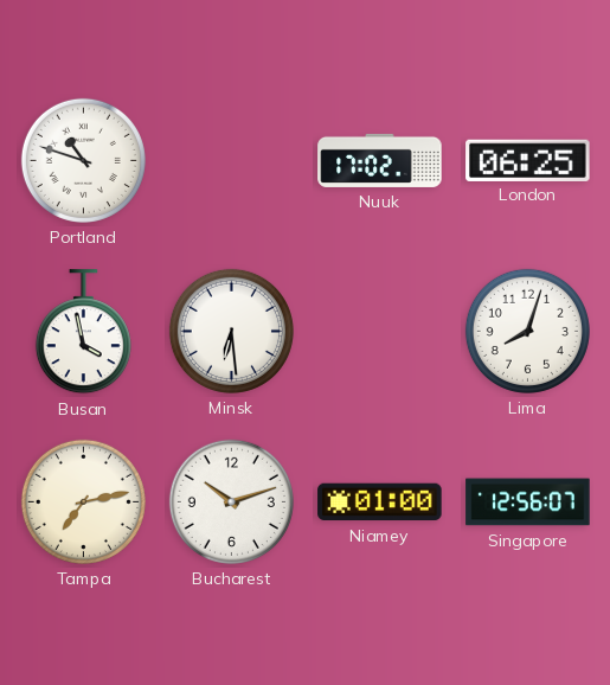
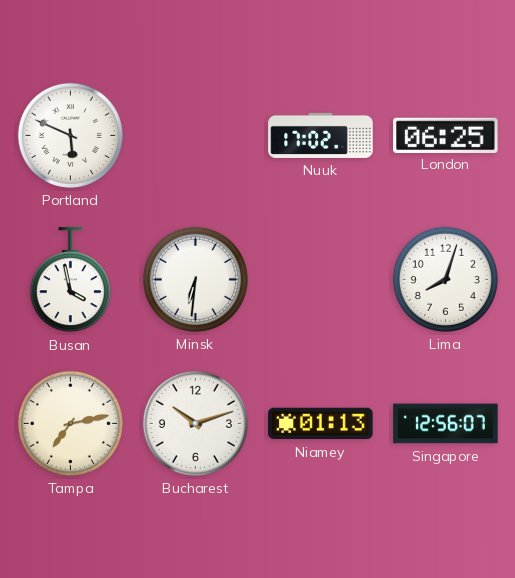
Portland: 10:48 -> 5:49 (70, 135)
Minsk: 6:29 -> 6:31 (195, 279)
Niamey: 01:00 -> 01:13 (321, 424)
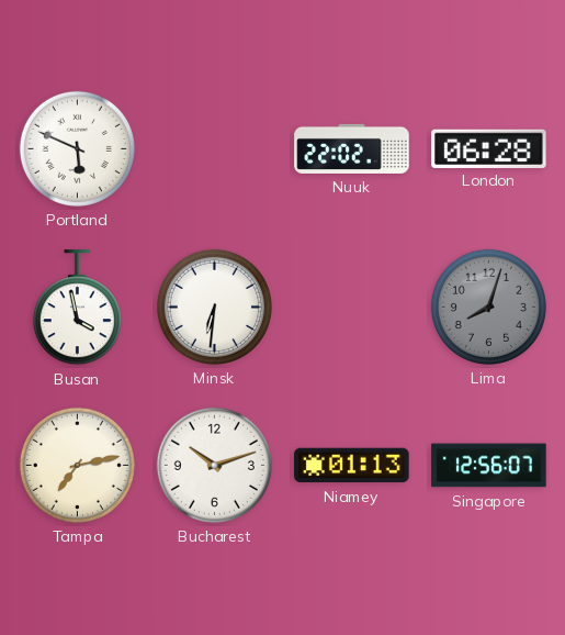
Nuuk: 17:02 -> 22:02 (352, 148)
London: 06:25 -> 06:28 (489, 148)
Lima dial: white -> grey (488, 307)
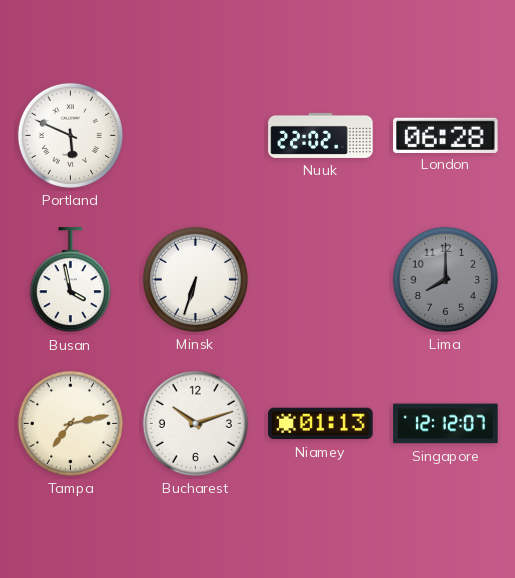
Minsk: 6:31 -> 6:33 (195, 279)
Lima: 8:03 -> 8:00 (445, 279)
Singapore: 12:56 -> 12:12 (446, 424)
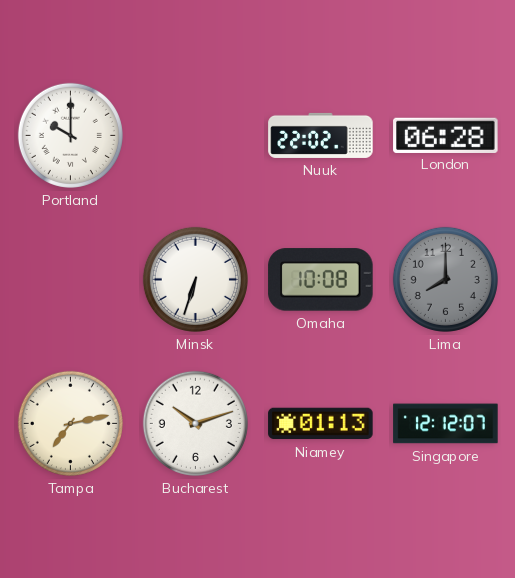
Portland: 5:49 -> 10:00 (70, 135)
Busan: 3:58 -> none (70, 280)
Omaha: none -> 10:08 (321, 280)
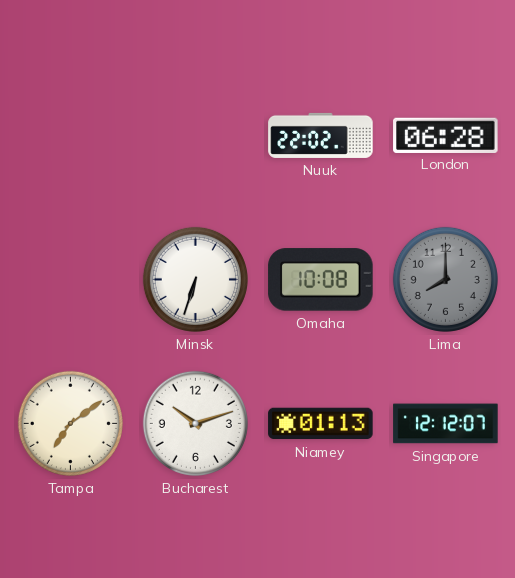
Portland: 10:00 -> none (70, 135)
Tampa: 7:13 -> 7:09 (70, 423)
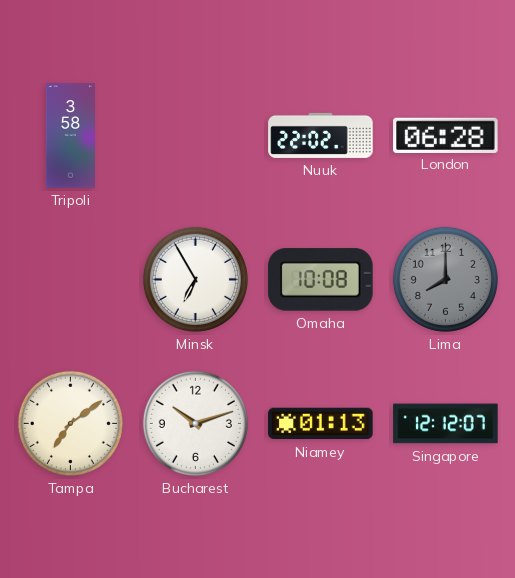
Tripoli: none -> 3:58 (70, 136)
Minsk: 6:33 -> 6:55 (195, 279)
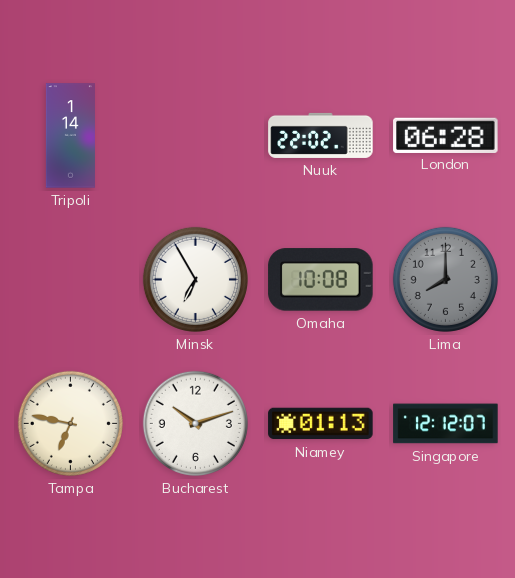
Tripoli: 3:58 -> 1:14 (70, 136)
Tampa: 7:09 -> 6:47 (70, 423)
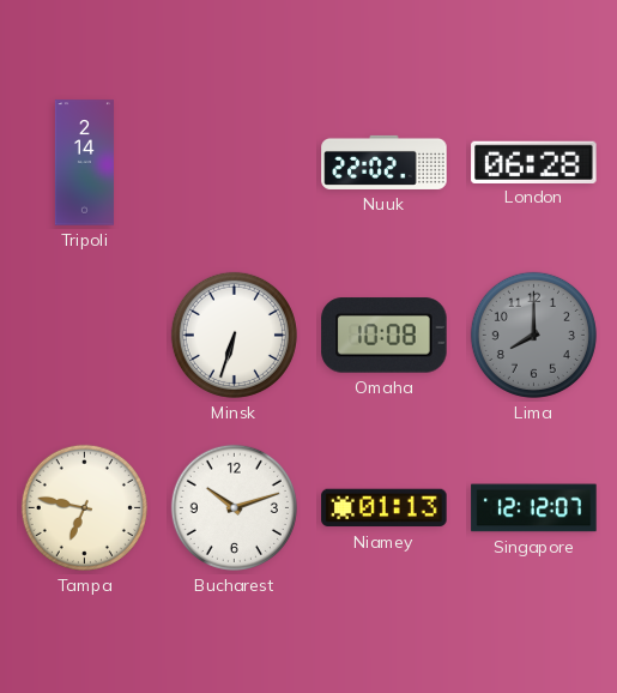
Tripoli: 1:14 -> 2:14 (84, 163)
Minsk: 6:55 -> 6:33 (234, 335)
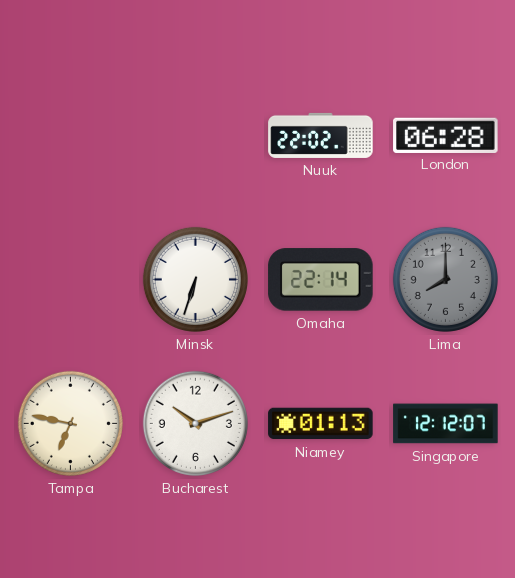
Tripoli: 2:14 -> none (84, 163)
Omaha: 10:08 -> 22:14 (321, 280)
